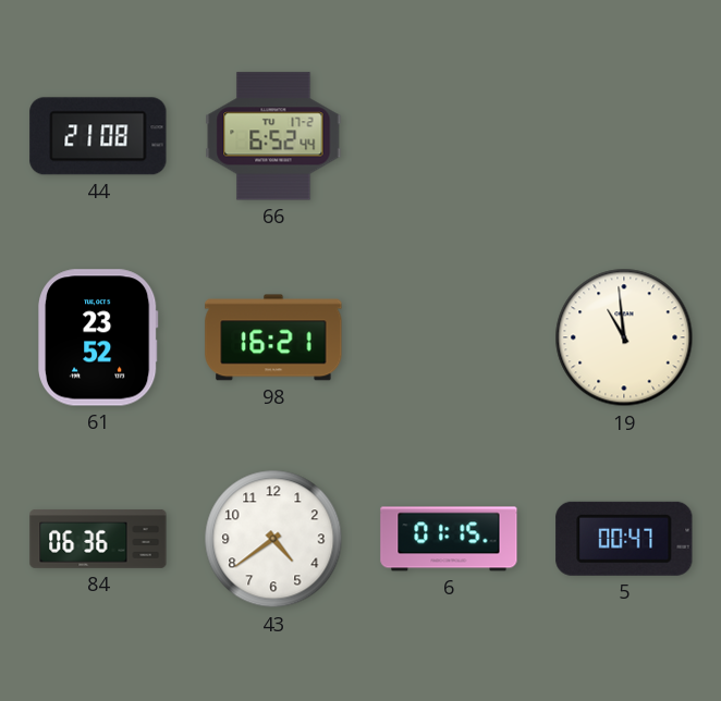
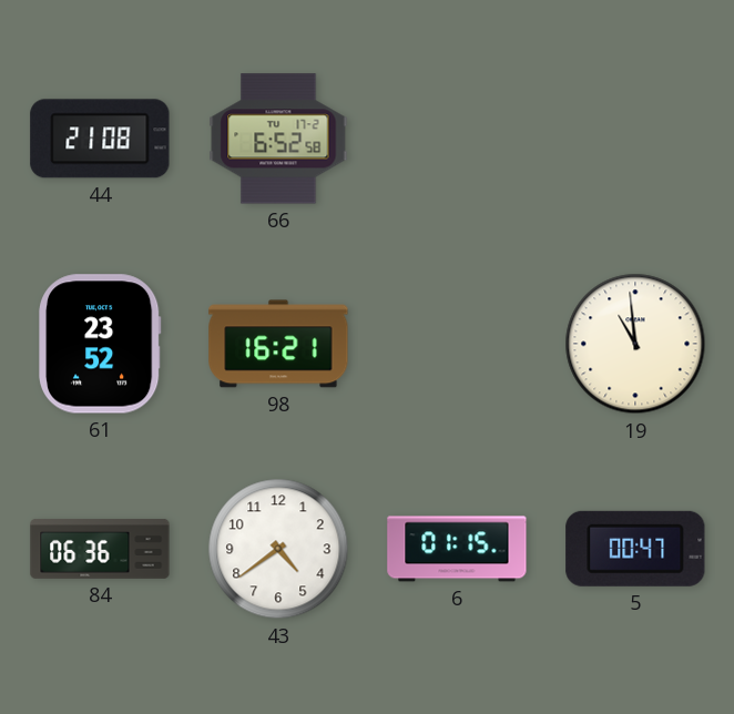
66: 6:52:44 -> 6:52:58 (278, 139)
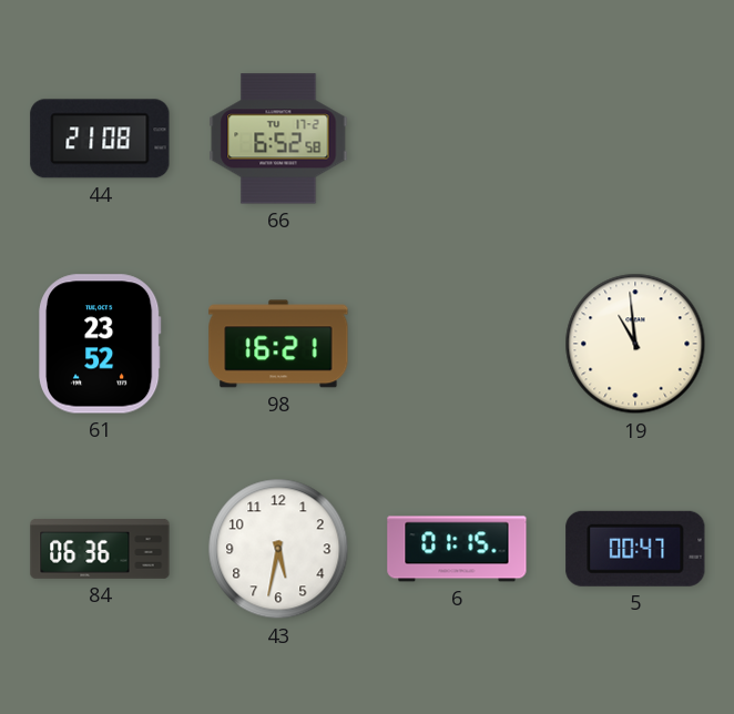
43: 4:39 -> 5:32 (278, 549)
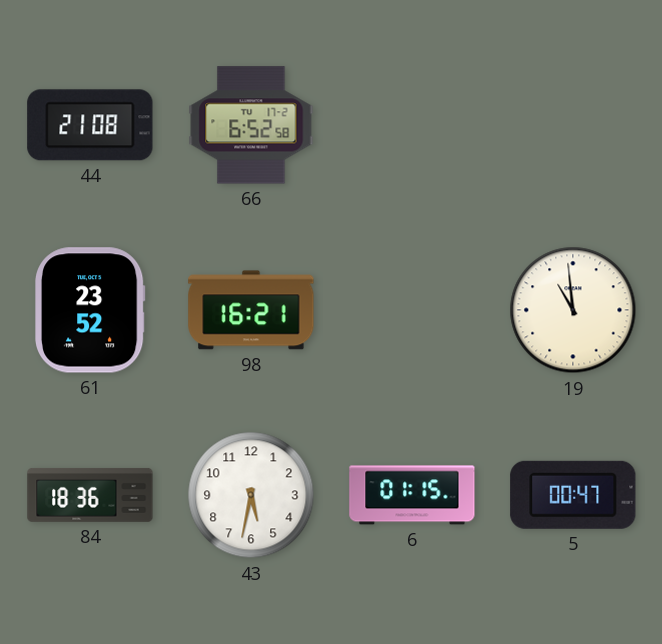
84: 06:36 -> 18:36 (90, 495)
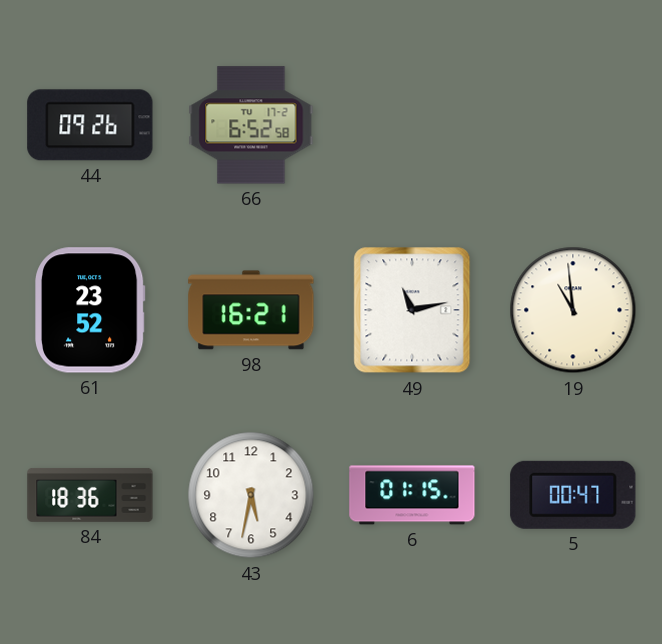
44: 21:08 -> 09:26 (90, 125)
49: none -> 11:13 (412, 310)
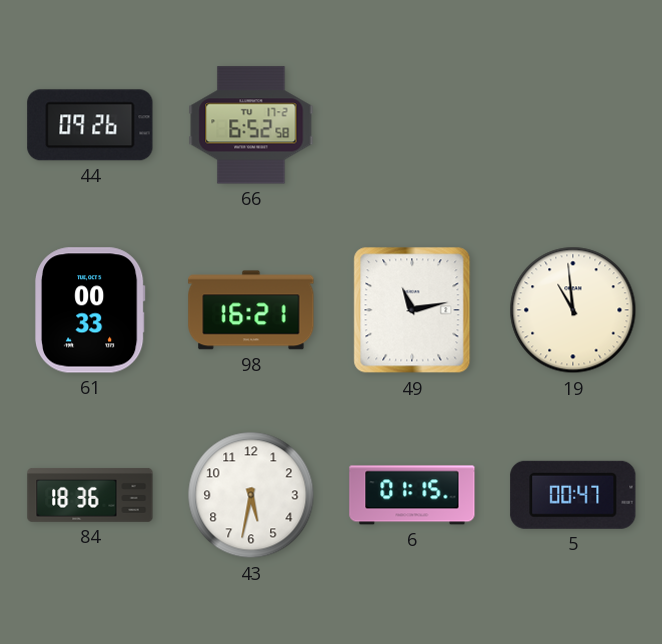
61: 23:52 -> 00:33 (91, 310)
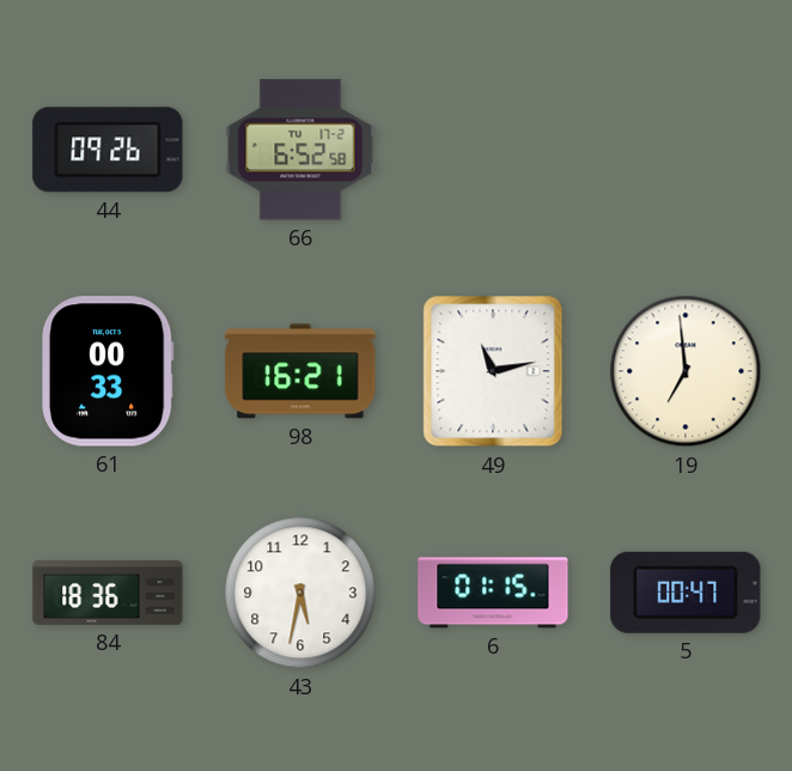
19: 10:59 -> 6:59 (686, 371)
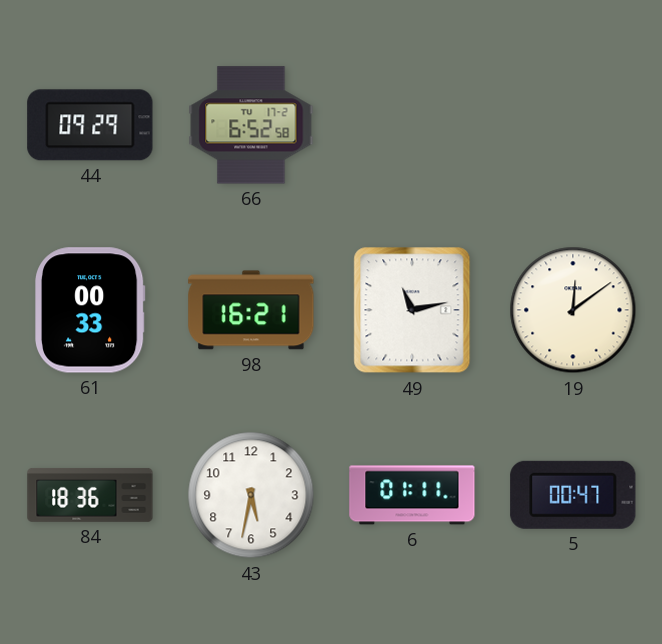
44: 09:26 -> 09:29 (90, 125)
19: 6:59 -> 12:09 (573, 310)
6: 01:15 -> 01:11 (412, 495)
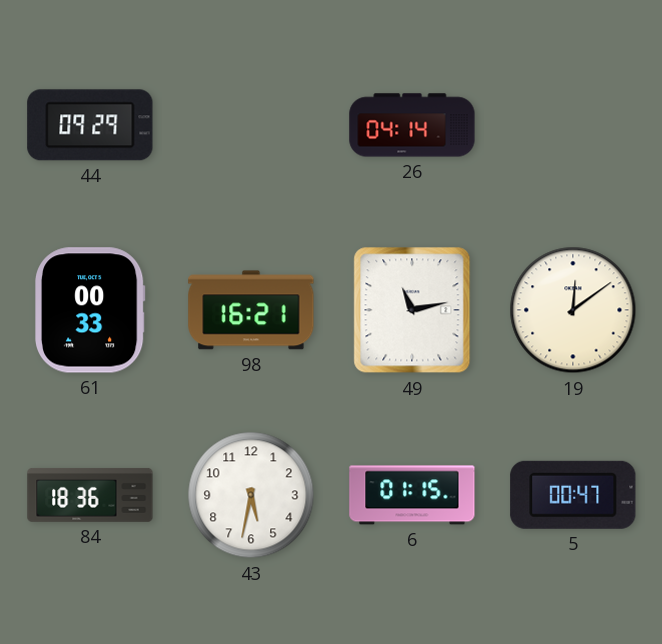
66: 6:52 -> none (251, 125)
26: none -> 04:14 (412, 125)
6: 01:11 -> 01:15 (412, 495)
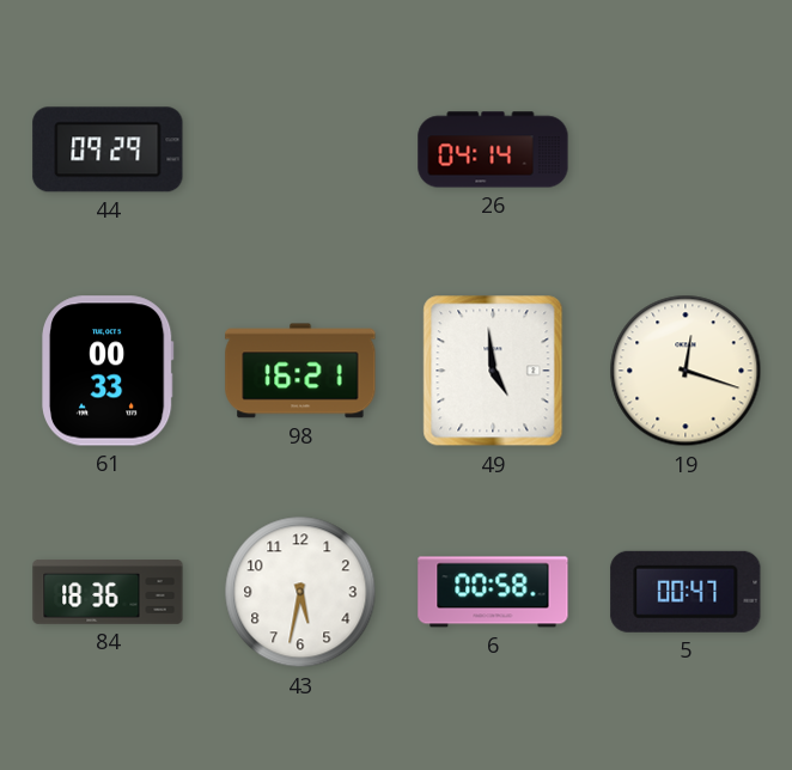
49: 11:13 -> 4:59 (493, 371)
19: 12:09 -> 12:18 (686, 371)
6: 01:15 -> 00:58 (493, 592)
